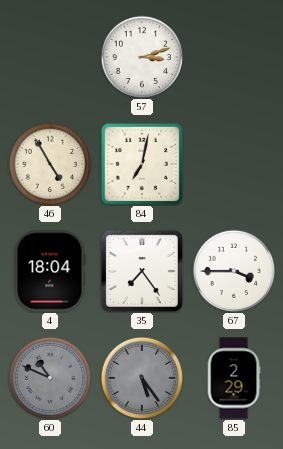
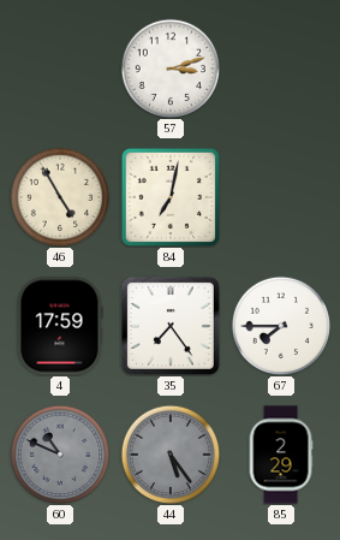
4: 18:04 -> 17:59 (60, 326)
67: 3:45 -> 7:45 (281, 326)
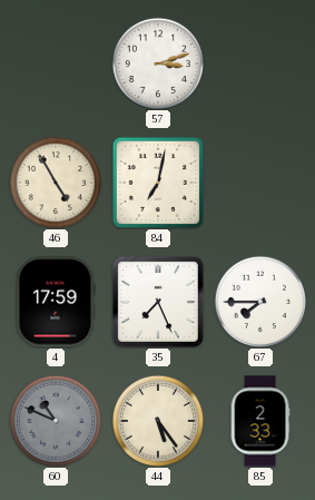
35: 7:24 -> 7:26 (158, 302)
44 dial: grey -> cream (158, 421)
85: 2:29 -> 2:33 (260, 421)
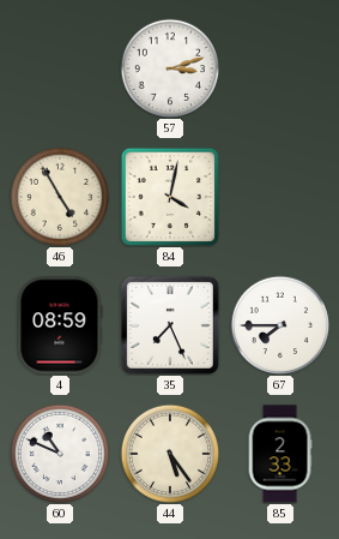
84: 7:02 -> 4:02 (170, 197)
4: 17:59 -> 08:59 (60, 325)
60 dial: grey -> white (60, 454)
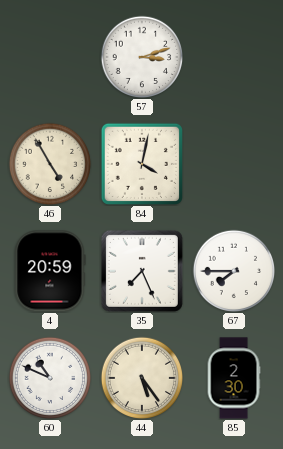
4: 08:59 -> 20:59 (50, 271)
85: 2:33 -> 2:30 (234, 378)
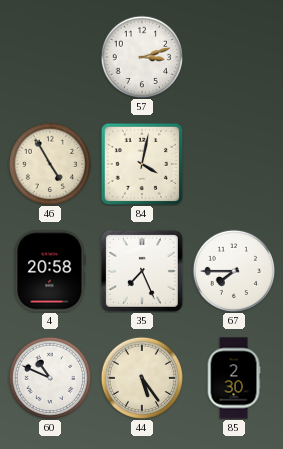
4: 20:59 -> 20:58 (50, 271)
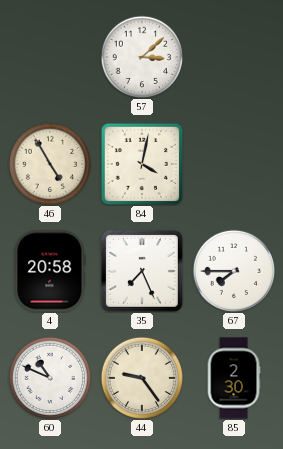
57: 3:12 -> 3:08 (142, 57)
44: 5:24 -> 9:24 (142, 378)
